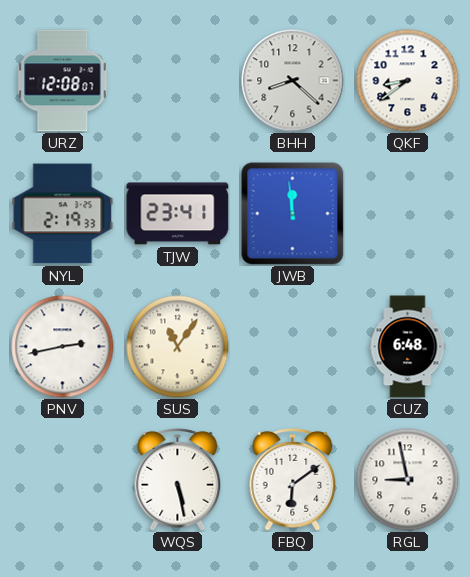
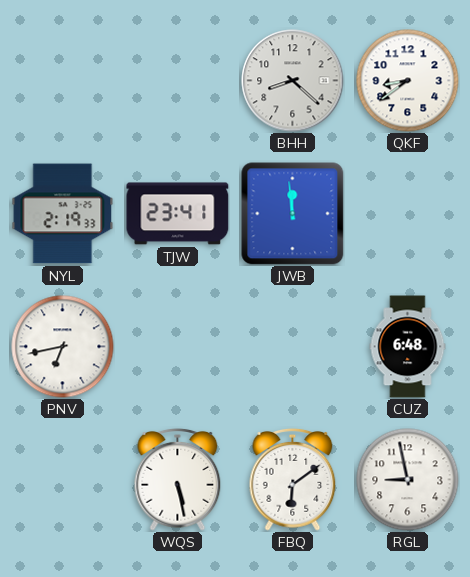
URZ: 12:08 -> none (63, 81)
PNV: 2:43 -> 6:43 (63, 347)
SUS: 11:06 -> none (178, 347)
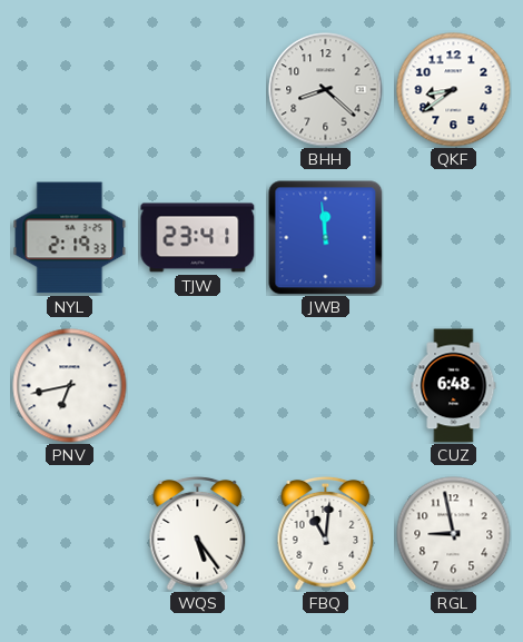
WQS: 5:28 -> 5:24 (198, 533)
FBQ: 6:09 -> 11:01 (326, 533)
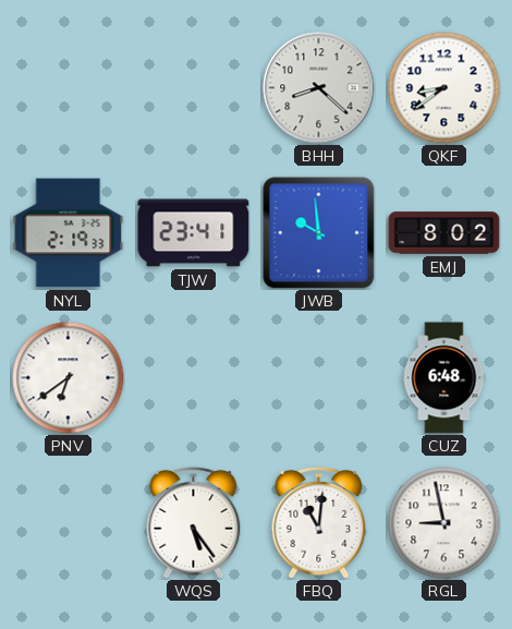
JWB: 11:59 -> 9:59 (319, 233)
EMJ: none -> 8:02 (444, 233)
PNV: 6:43 -> 6:39 (69, 378)
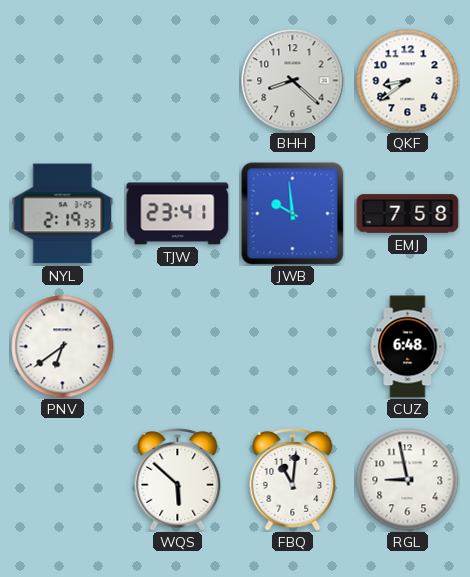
EMJ: 8:02 -> 7:58 (408, 214)
WQS: 5:24 -> 5:52 (178, 479)
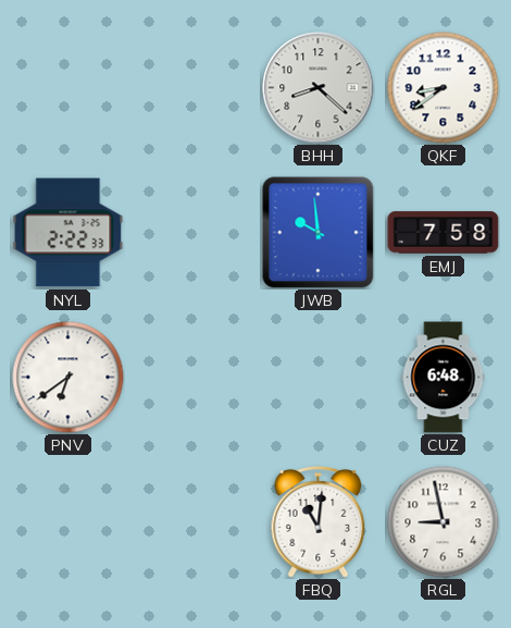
NYL: 2:19 -> 2:22 (68, 233)
TJW: 23:41 -> none (178, 214)
WQS: 5:52 -> none (178, 479)
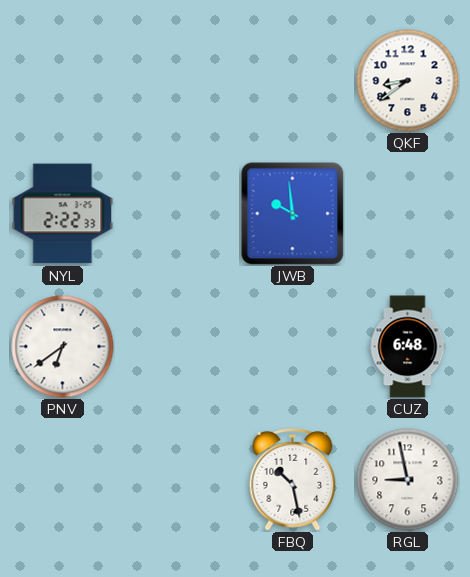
BHH: 8:22 -> none (319, 88)
EMJ: 7:58 -> none (444, 233)
FBQ: 11:01 -> 10:28 (293, 479)
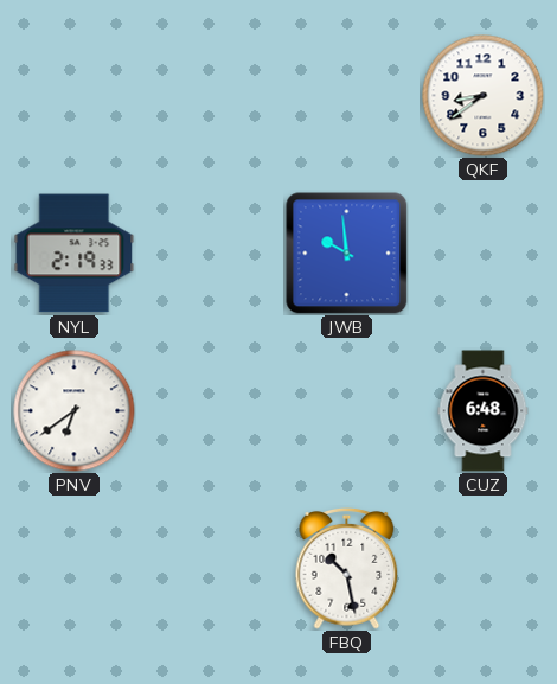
NYL: 2:22 -> 2:19 (75, 254)
RGL: 8:58 -> none (408, 480)
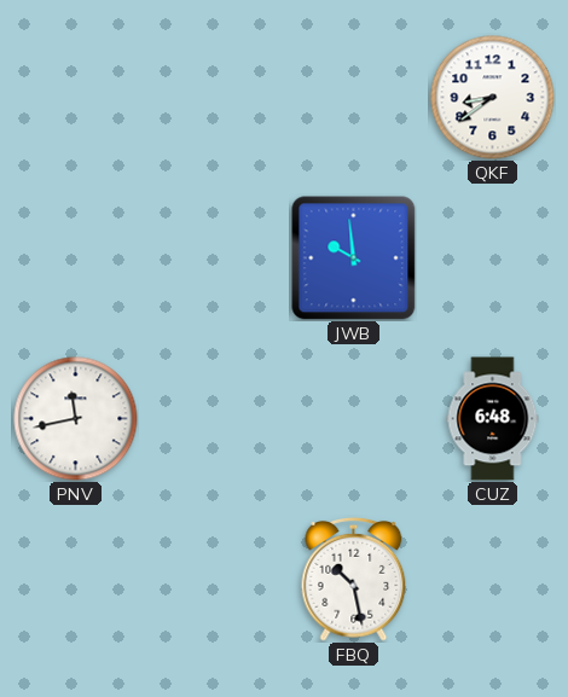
NYL: 2:19 -> none (75, 254)
PNV: 6:39 -> 11:43 (76, 419)
